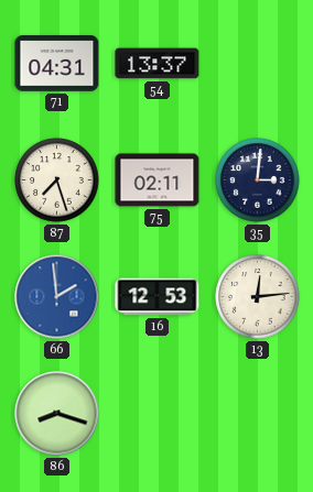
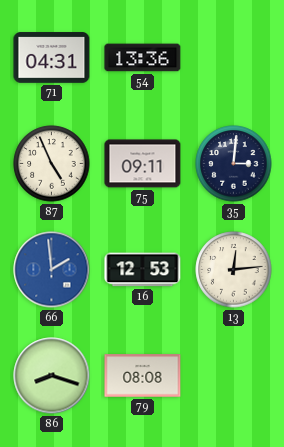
54: 13:37 -> 13:36 (143, 58)
87: 7:27 -> 4:56 (52, 164)
75: 02:11 -> 09:11 (143, 164)
79: none -> 08:08 (143, 376)
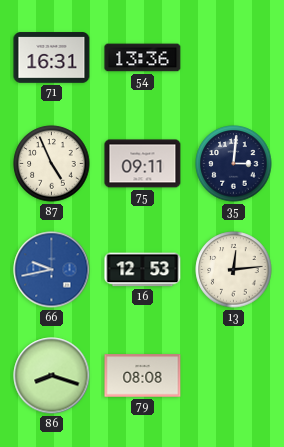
71: 04:31 -> 16:31 (52, 58)
66: 1:59 -> 9:43 (52, 270)
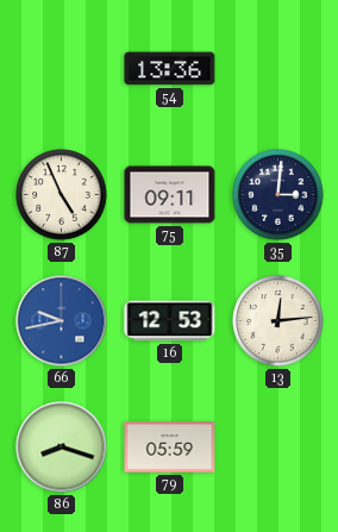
71: 16:31 -> none (52, 58)
79: 08:08 -> 05:59 (170, 447)
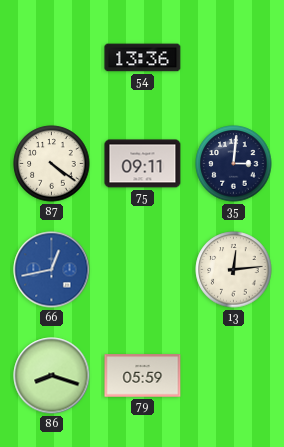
87: 4:56 -> 4:21 (52, 164)
66: 9:43 -> 12:43 (52, 270)
16: 12:53 -> none (170, 321)
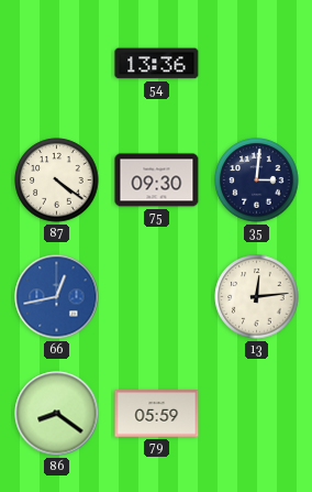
75: 09:11 -> 09:30 (157, 181)
86: 8:18 -> 8:21 (57, 414)
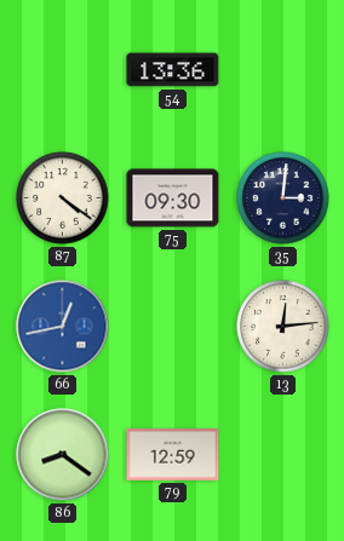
79: 05:59 -> 12:59 (173, 455)
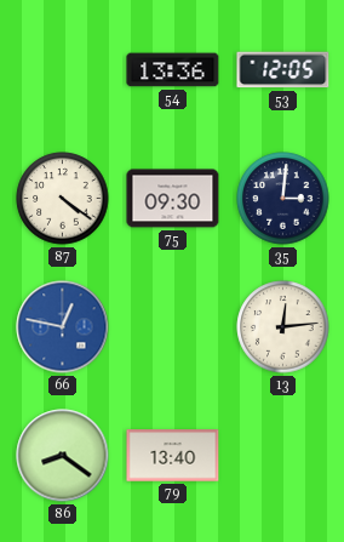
53: none -> 12:05 (283, 70)
66: 12:43 -> 12:47 (63, 327)
79: 12:59 -> 13:40 (173, 456)
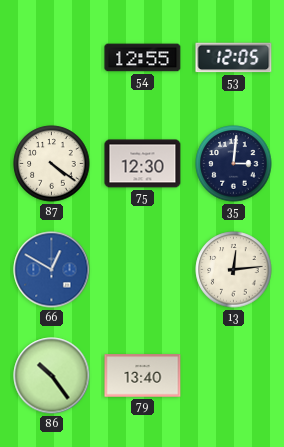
54: 13:36 -> 12:55 (143, 58)
75: 09:30 -> 12:30 (143, 164)
66: 12:47 -> 12:50 (52, 270)
86: 8:21 -> 10:24 (52, 376)
